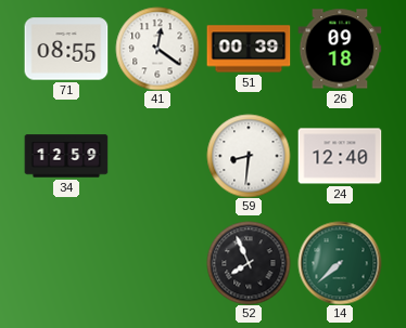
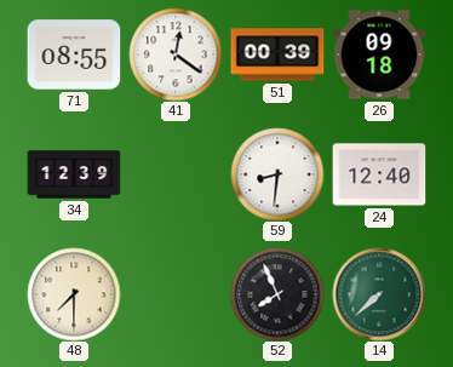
34: 12:59 -> 12:39 (74, 174)
48: none -> 7:30 (74, 294)
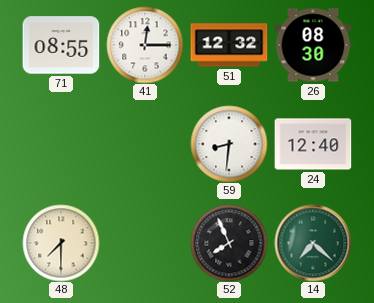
41: 12:21 -> 12:15 (145, 45)
51: 00:39 -> 12:32 (229, 45)
26: 09:18 -> 08:30 (313, 45)
34: 12:39 -> none (74, 174)
14: 7:38 -> 7:22 (313, 243)
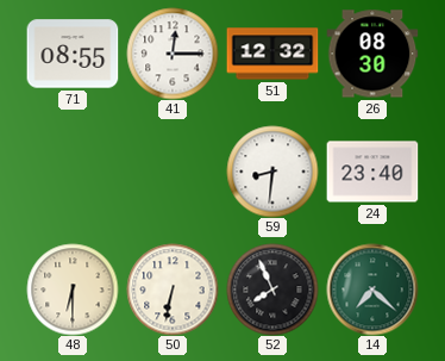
24: 12:40 -> 23:40 (372, 172)
48: 7:30 -> 6:30 (73, 290)
50: none -> 6:32 (173, 290)
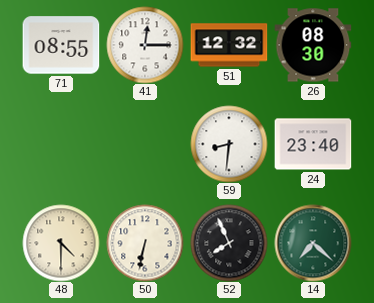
48: 6:30 -> 4:30 (61, 243)
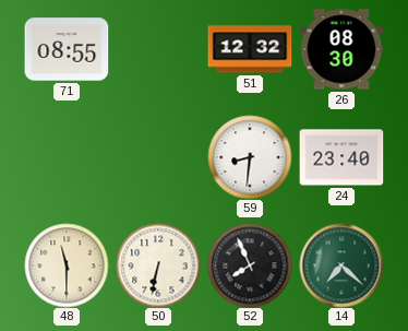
41: 12:15 -> none (145, 45)
48: 4:30 -> 11:30 (67, 265)
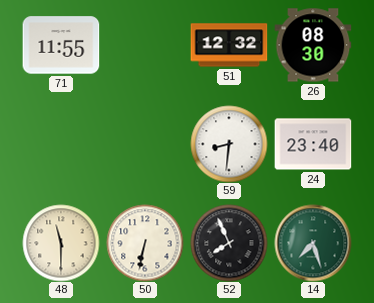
71: 08:55 -> 11:55 (61, 45)
14: 7:22 -> 7:27 (313, 243)
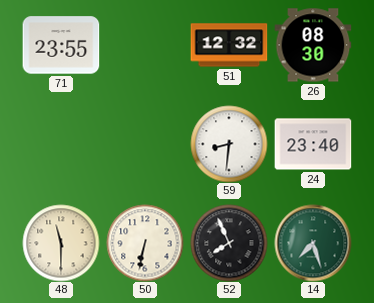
71: 11:55 -> 23:55 (61, 45)
